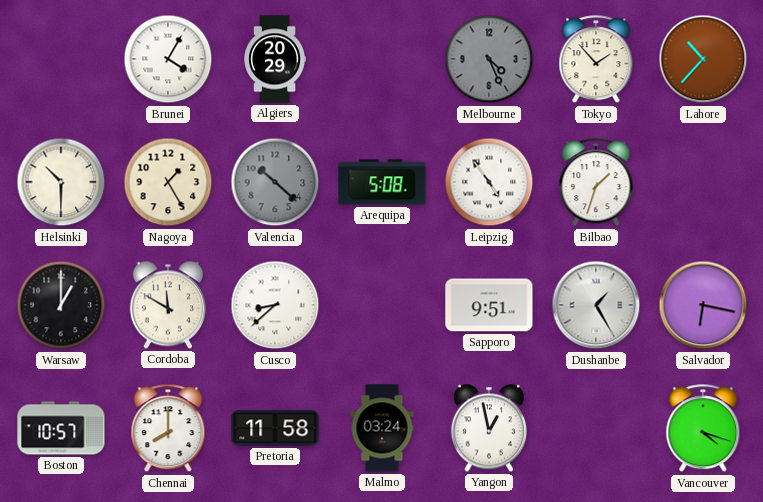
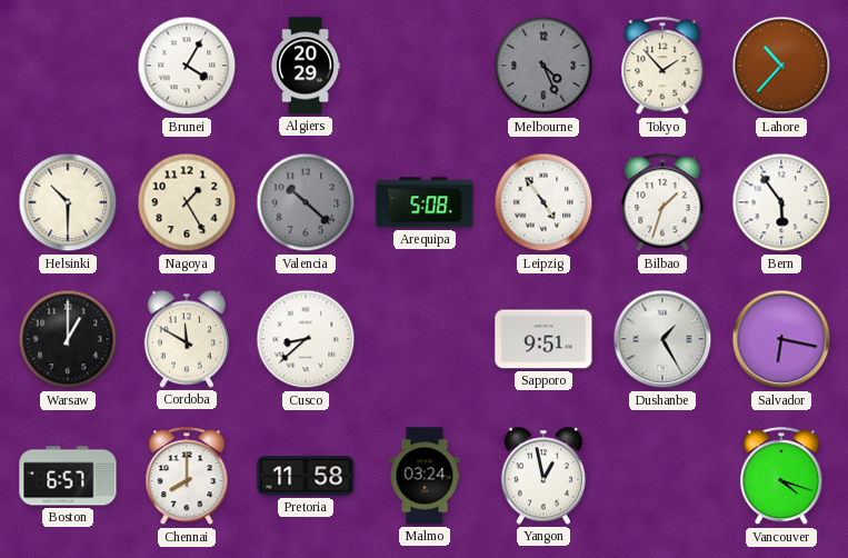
Bern: none -> 5:54 (781, 202)
Boston: 10:57 -> 6:57 (68, 476)
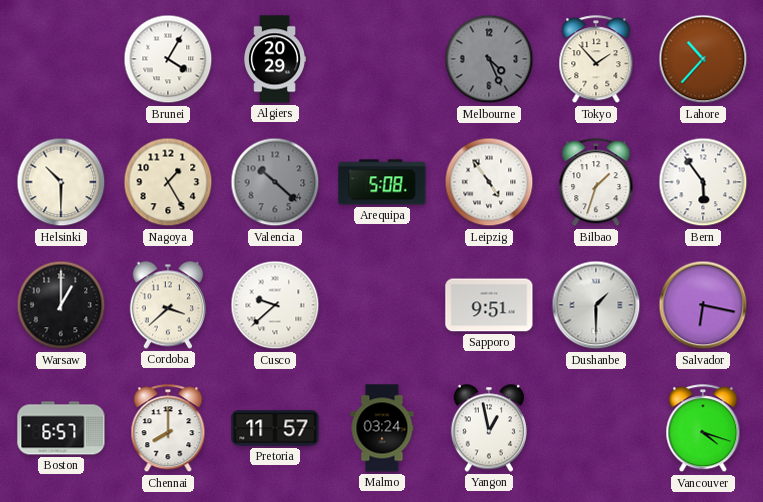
Cordoba: 11:50 -> 3:38 (168, 305)
Cusco: 8:38 -> 9:38 (275, 305)
Dushanbe: 1:25 -> 1:30 (596, 305)
Pretoria: 11:58 -> 11:57 (275, 428)
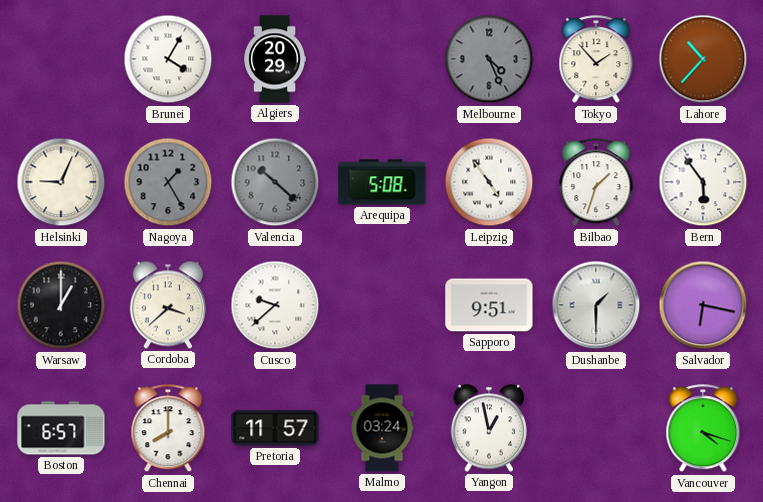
Helsinki: 10:30 -> 9:04 (61, 182)
Nagoya dial: cream -> grey (168, 182)
